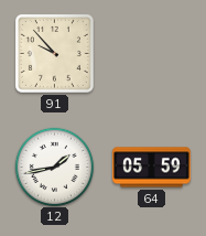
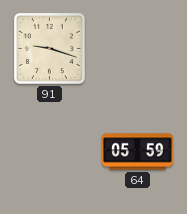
91: 9:53 -> 9:18 (49, 48)
12: 1:43 -> none (54, 167)
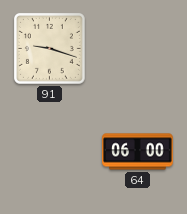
64: 05:59 -> 06:00 (138, 152)
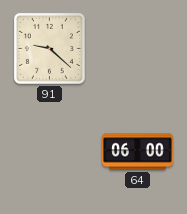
91: 9:18 -> 9:22 (49, 48)
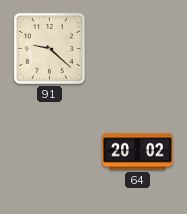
64: 06:00 -> 20:02 (138, 152)
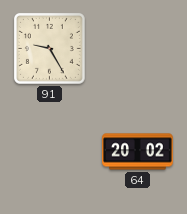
91: 9:22 -> 9:25 (49, 48)
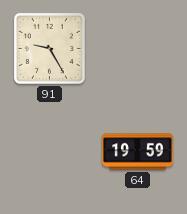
64: 20:02 -> 19:59 (138, 152)
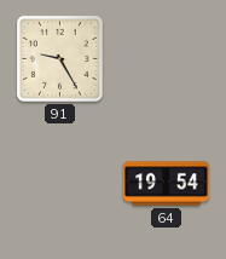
64: 19:59 -> 19:54 (167, 184)
